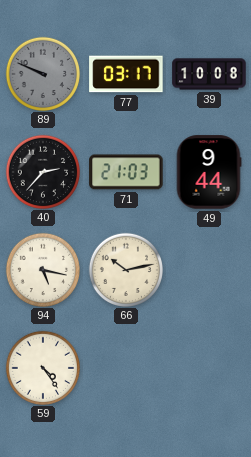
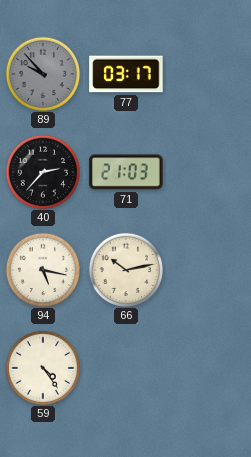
89: 9:49 -> 9:53 (42, 73)
39: 10:08 -> none (209, 74)
49: 9:44 -> none (209, 172)
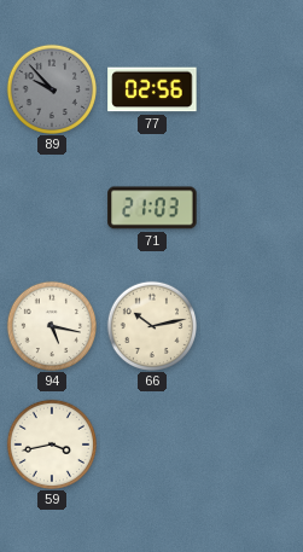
77: 03:17 -> 02:56 (152, 89)
40: 2:37 -> none (42, 171)
59: 4:24 -> 3:43 (51, 443)
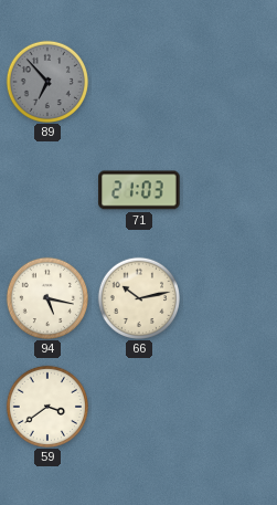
89: 9:53 -> 6:53 (46, 81)
77: 02:56 -> none (152, 89)
59: 3:43 -> 3:39 (46, 406)
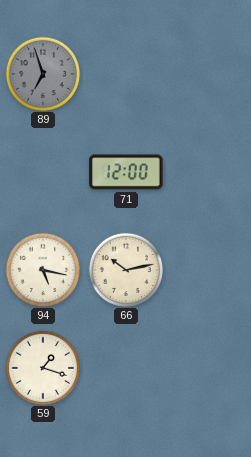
89: 6:53 -> 6:57 (42, 73)
71: 21:03 -> 12:00 (126, 172)
59: 3:39 -> 1:18 (42, 367)
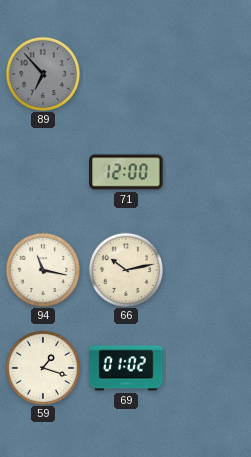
89: 6:57 -> 6:53 (42, 73)
94: 5:17 -> 11:17 (42, 269)
69: none -> 01:02 (126, 368)
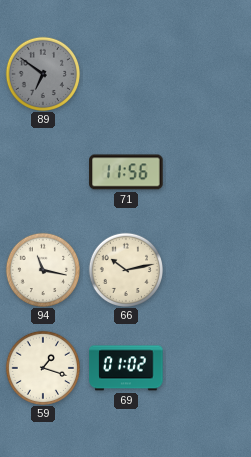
89: 6:53 -> 6:51 (42, 73)
71: 12:00 -> 11:56 (126, 172)
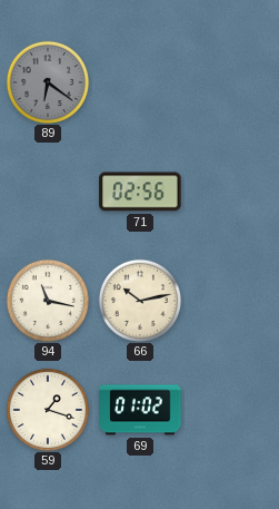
89: 6:51 -> 6:21 (47, 81)
71: 11:56 -> 02:56 (140, 192)
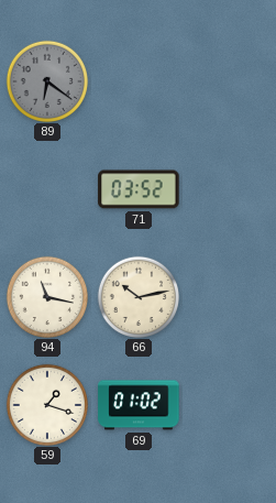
71: 02:56 -> 03:52 (139, 189)
